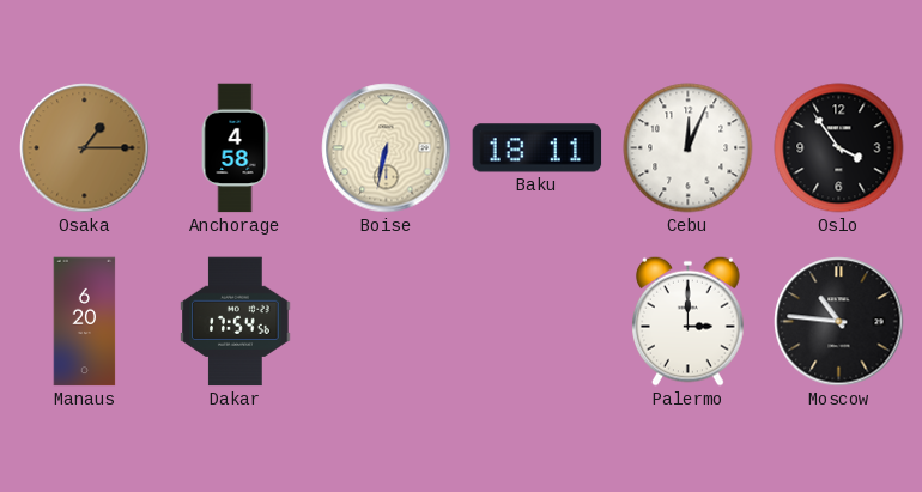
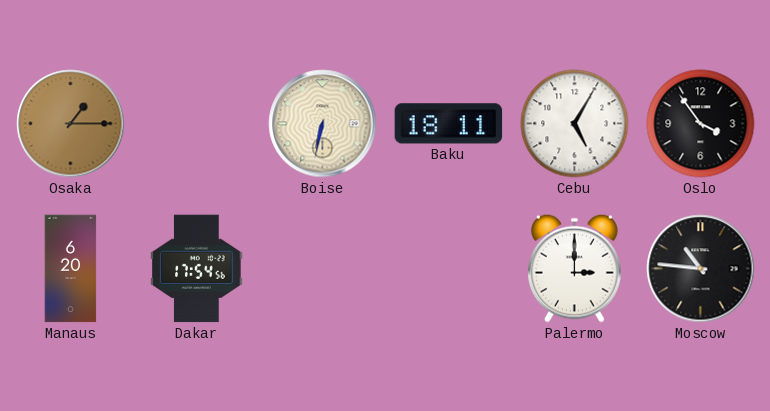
Anchorage: 4:58 -> none (235, 148)
Cebu: 12:04 -> 5:05 (575, 124)
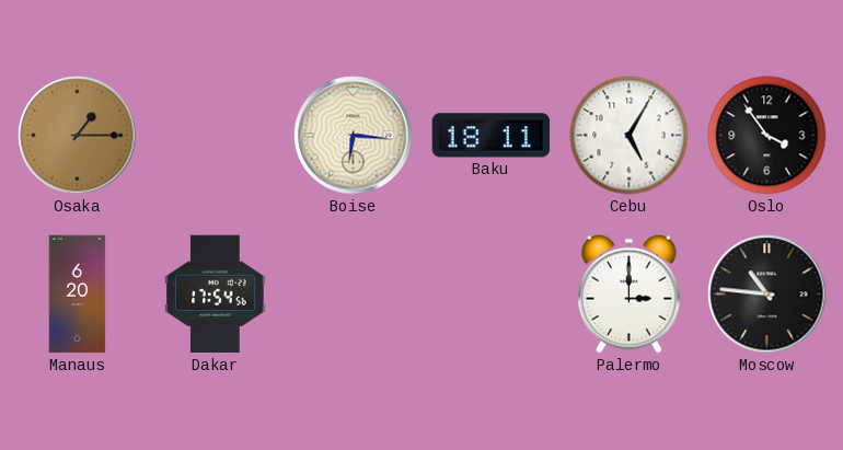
Boise: 6:32 -> 6:16 (354, 136)
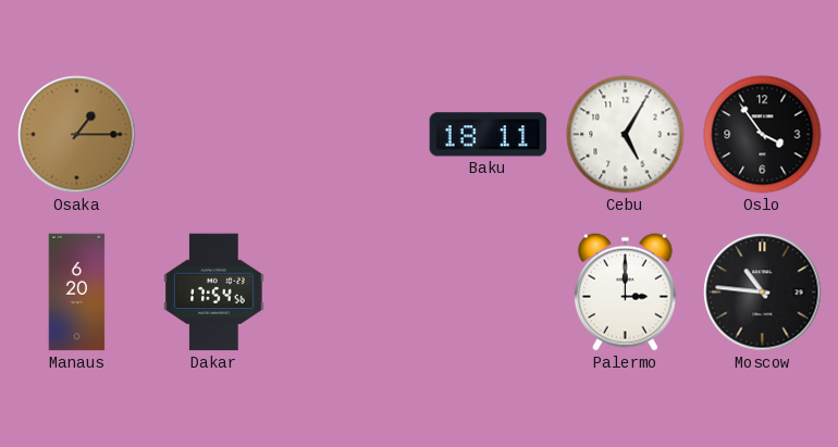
Boise: 6:16 -> none (354, 136)
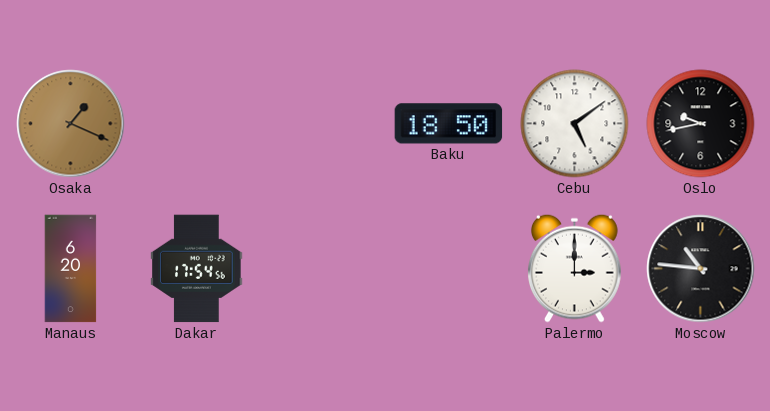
Osaka: 1:15 -> 1:19 (71, 124)
Baku: 18:11 -> 18:50 (449, 124)
Cebu: 5:05 -> 5:09 (575, 124)
Oslo: 3:54 -> 9:43 (701, 124)
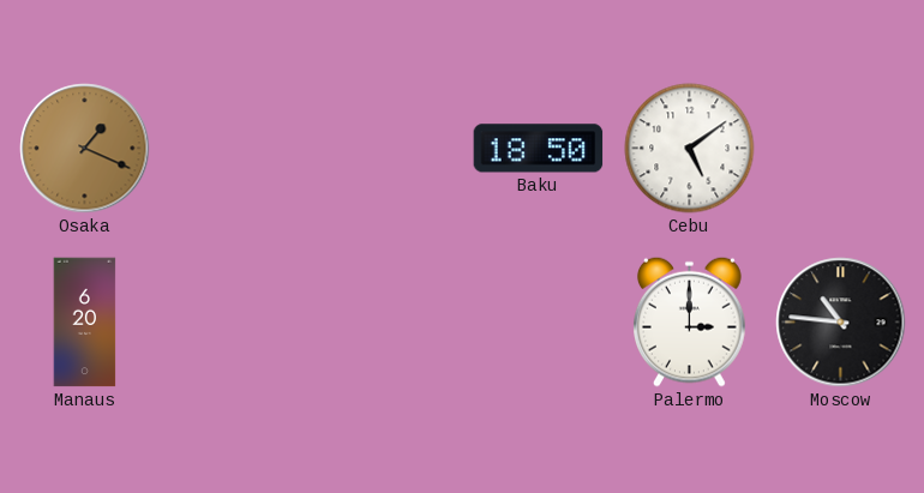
Oslo: 9:43 -> none (701, 124)
Dakar: 17:54 -> none (197, 269)
